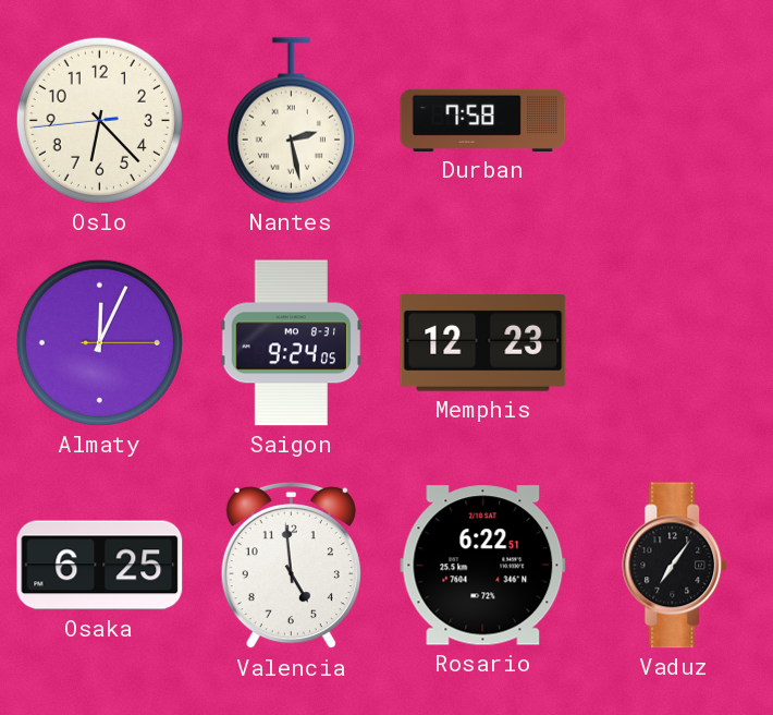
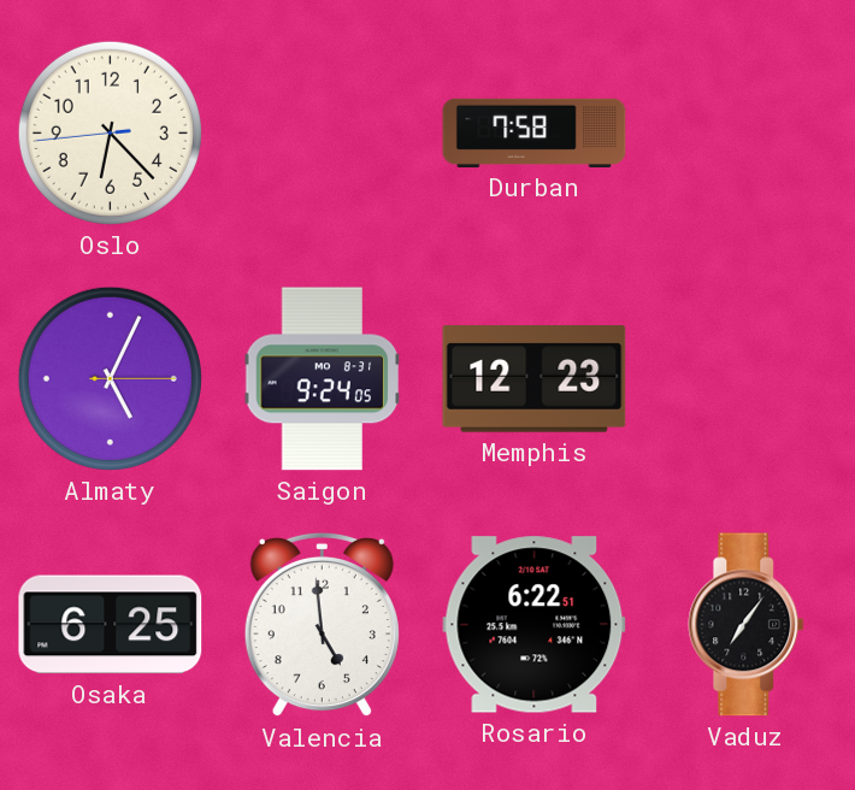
Nantes: 2:28 -> none (291, 121)
Almaty: 12:04 -> 5:04 (110, 378)
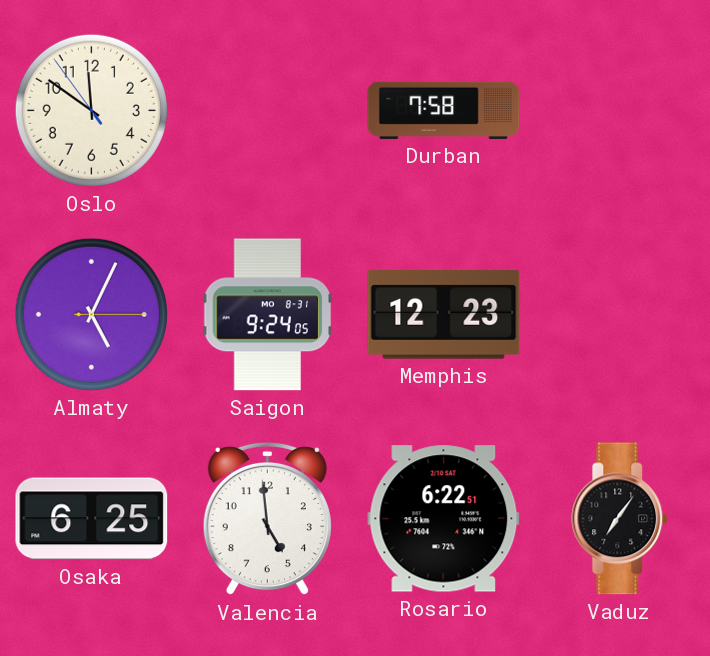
Oslo: 6:22 -> 11:50 (91, 110)
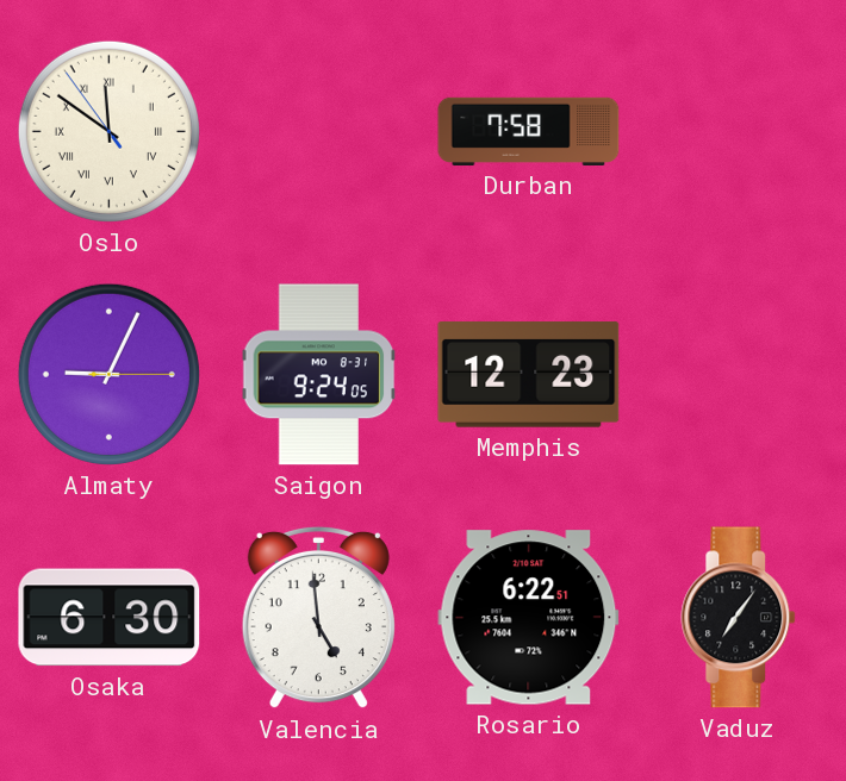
Oslo numerals: Arabic -> Roman (108, 131)
Almaty: 5:04 -> 9:04 (108, 374)
Osaka: 6:25 -> 6:30 (110, 618)
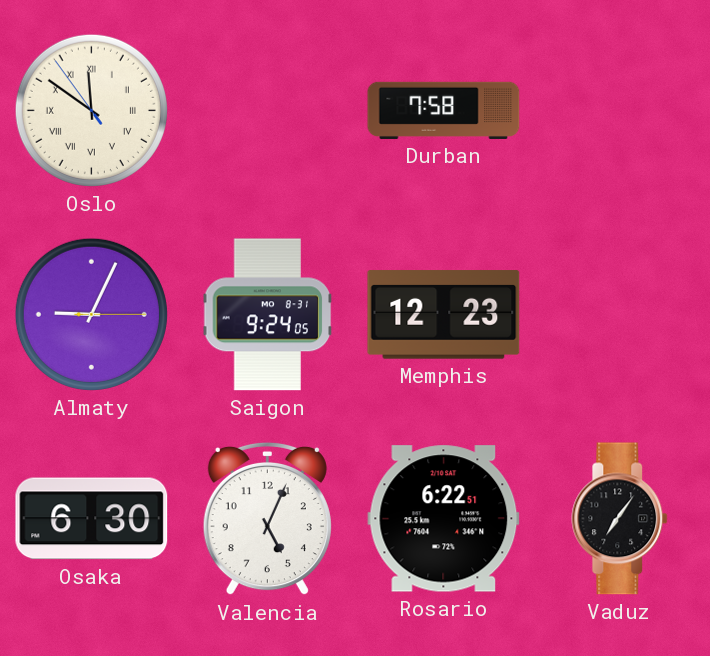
Valencia: 4:59 -> 5:04 (267, 519)
